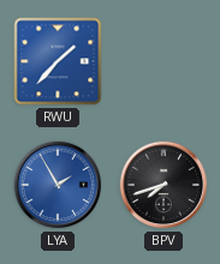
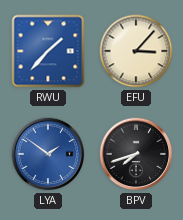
EFU: none -> 3:07 (136, 51)
LYA: 1:55 -> 1:51 (48, 154)
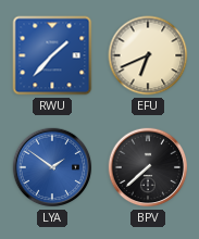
EFU: 3:07 -> 6:41 (148, 55)
BPV: 7:42 -> 7:38 (148, 167)
